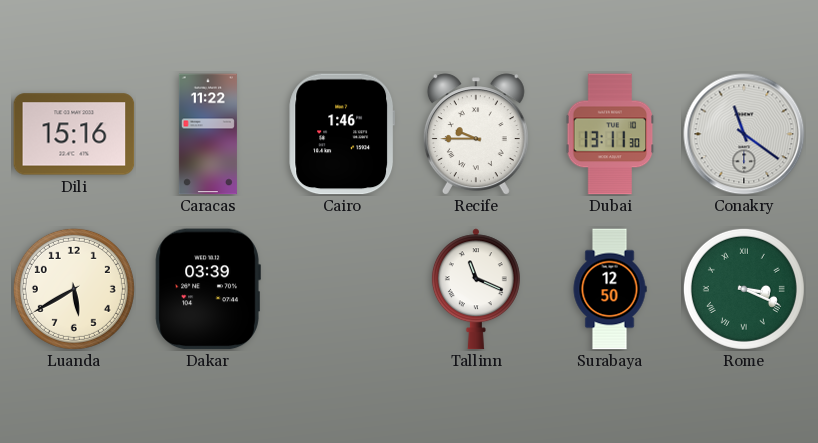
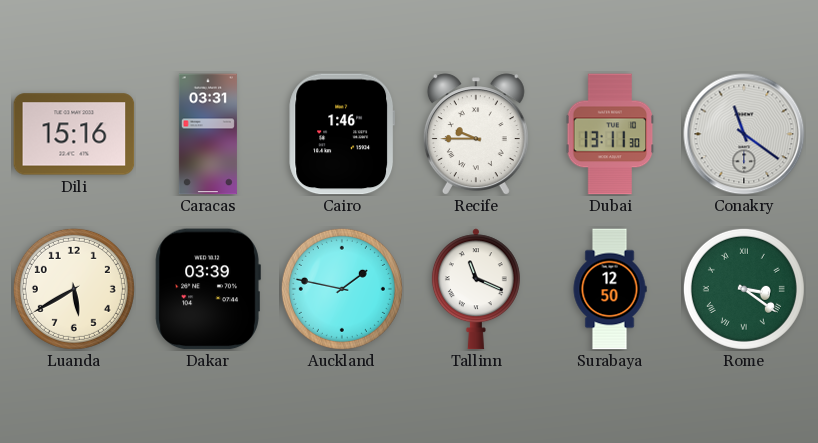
Caracas: 11:22 -> 03:31 (208, 134)
Auckland: none -> 1:47 (342, 289)
Rome: 3:19 -> 3:21 (744, 289)
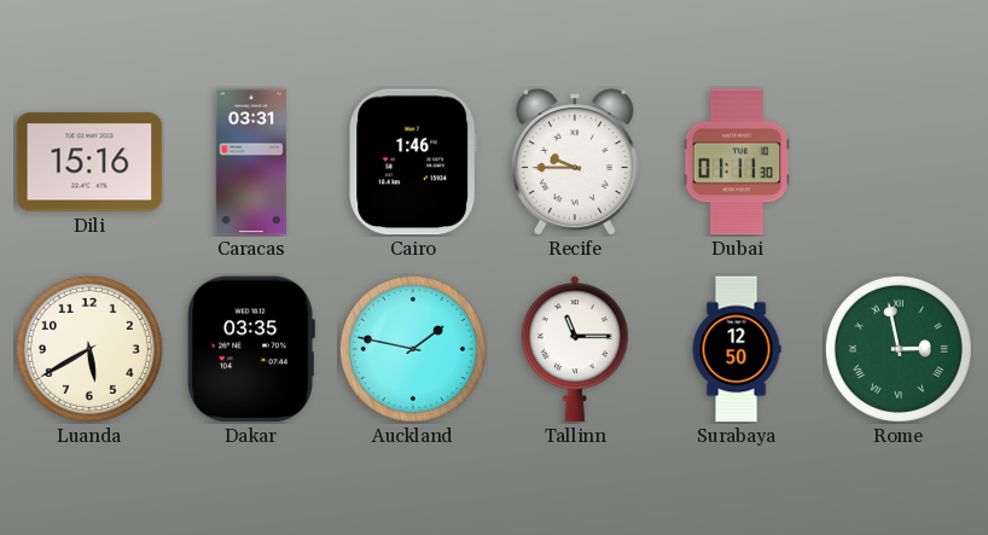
Dubai: 13:11 -> 01:11 (737, 162)
Conakry: 11:21 -> none (744, 134)
Dakar: 03:39 -> 03:35 (251, 349)
Tallinn: 11:19 -> 11:15 (575, 349)
Rome: 3:21 -> 2:58 (899, 349)
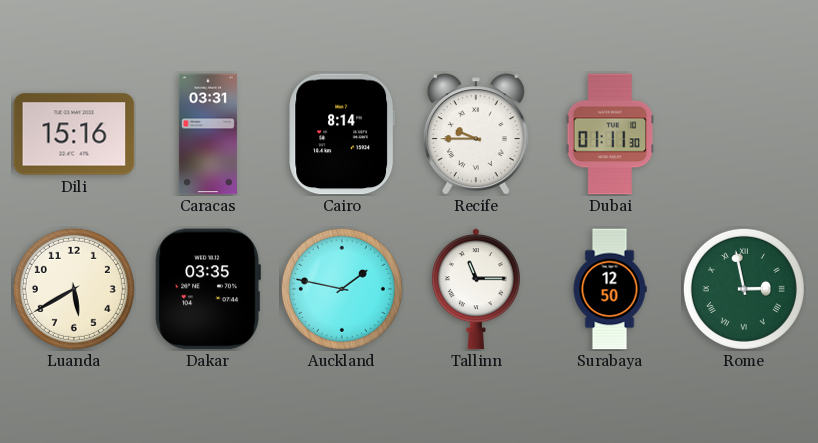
Cairo: 1:46 -> 8:14 (342, 134)
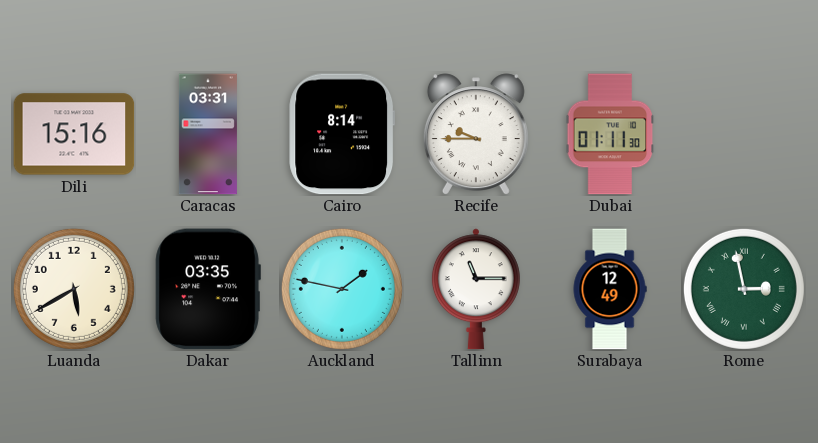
Surabaya: 12:50 -> 12:49 (610, 289)
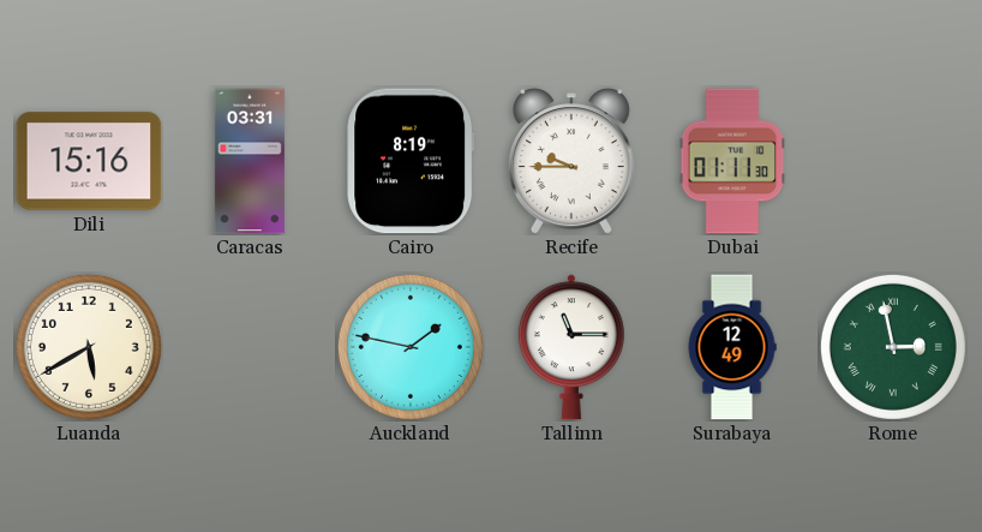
Cairo: 8:14 -> 8:19 (411, 161)
Dakar: 03:35 -> none (208, 289)
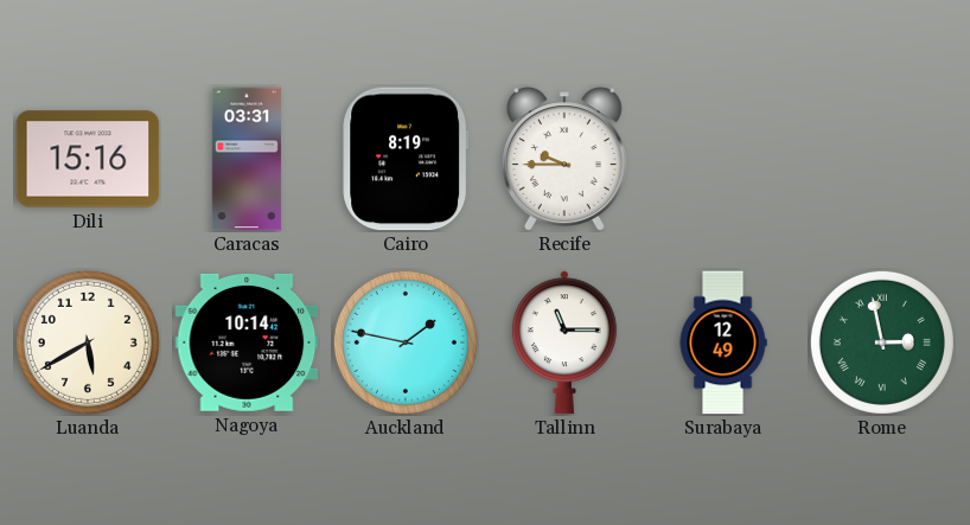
Dubai: 01:11 -> none (732, 161)
Nagoya: none -> 10:14 (247, 342)
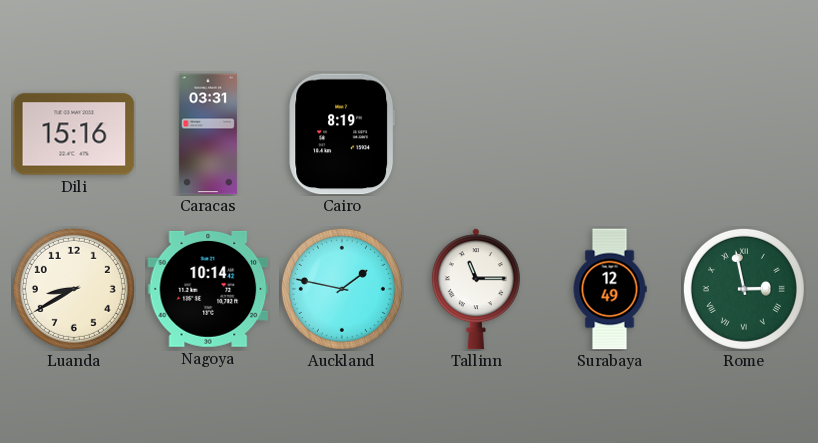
Recife: 9:45 -> none (564, 159)
Luanda: 5:40 -> 8:40 (74, 289)
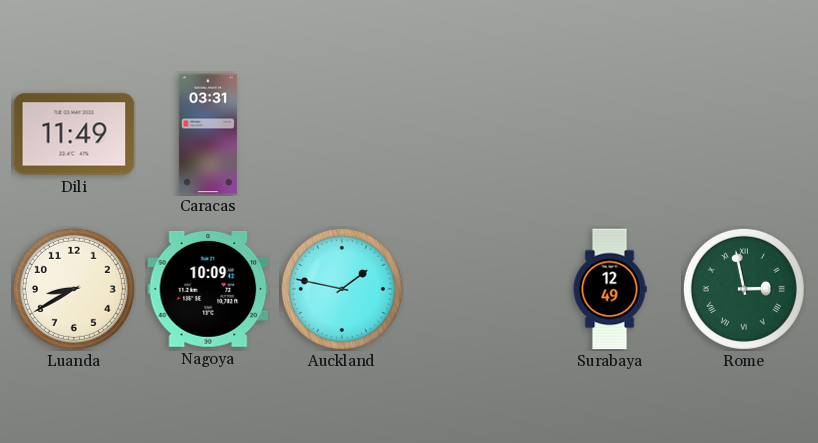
Dili: 15:16 -> 11:49 (74, 134)
Cairo: 8:19 -> none (342, 134)
Nagoya: 10:14 -> 10:09 (208, 289)
Tallinn: 11:15 -> none (476, 289)
